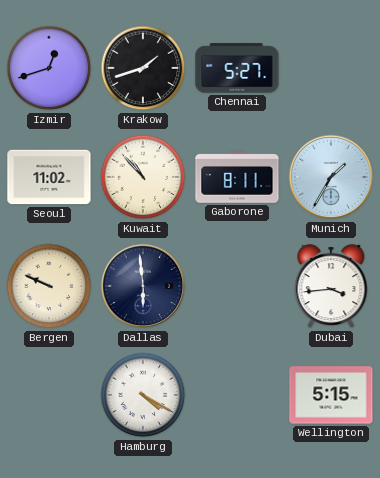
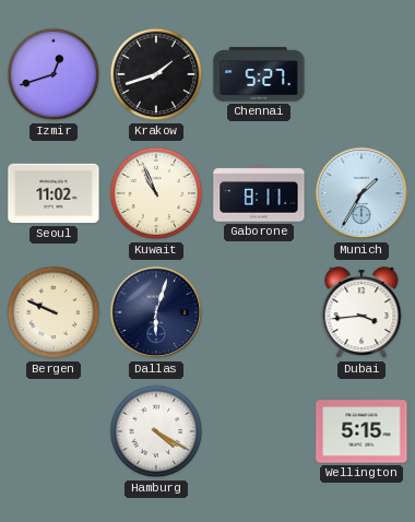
Kuwait: 10:53 -> 10:56 (156, 193)
Dallas: 5:59 -> 6:03 (156, 312)
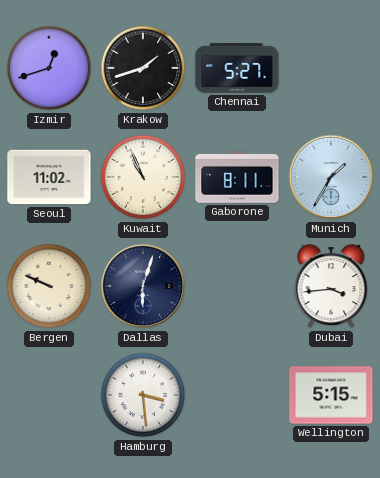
Hamburg: 4:20 -> 3:29 (143, 395)
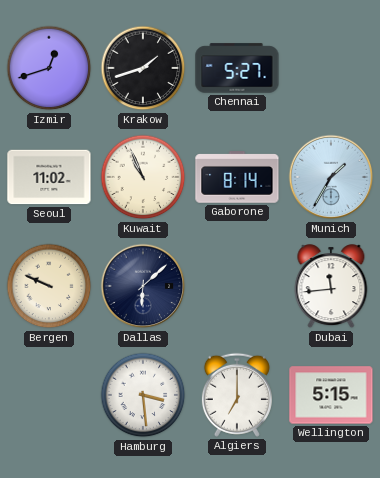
Gaborone: 8:11 -> 8:14 (237, 177)
Dallas: 6:03 -> 6:08 (143, 286)
Dubai: 3:44 -> 11:44 (331, 287)
Algiers: none -> 7:00 (237, 395)
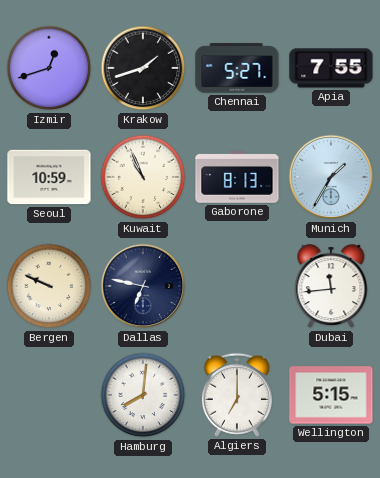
Apia: none -> 7:55 (331, 68)
Seoul: 11:02 -> 10:59 (49, 177)
Gaborone: 8:14 -> 8:13 (237, 177)
Dallas: 6:08 -> 6:47 (143, 286)
Hamburg: 3:29 -> 8:01 (143, 395)
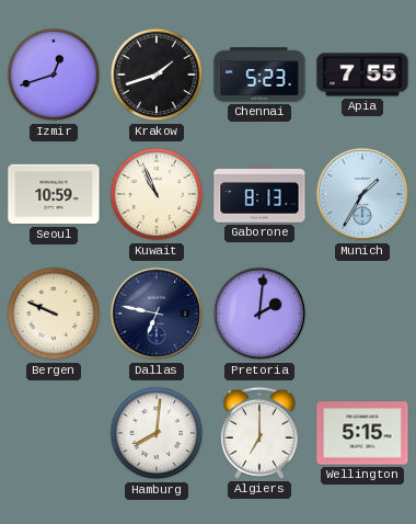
Chennai: 5:27 -> 5:23 (259, 75)
Pretoria: none -> 2:01 (259, 314)
Dubai: 11:44 -> none (331, 287)
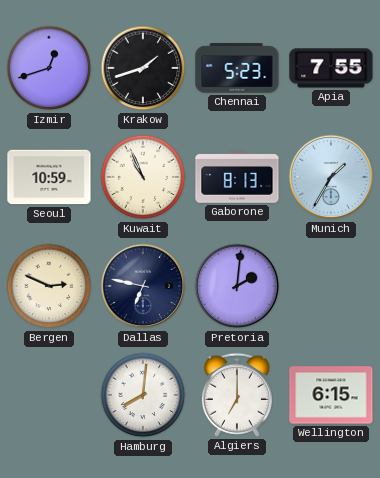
Bergen: 9:49 -> 2:49 (49, 286)
Wellington: 5:15 -> 6:15 (331, 395)
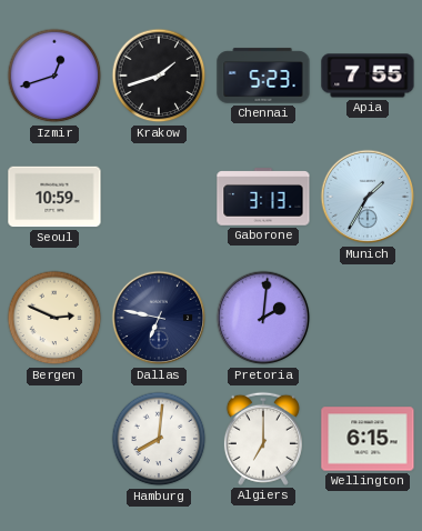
Kuwait: 10:56 -> none (143, 177)
Gaborone: 8:13 -> 3:13 (263, 197)
